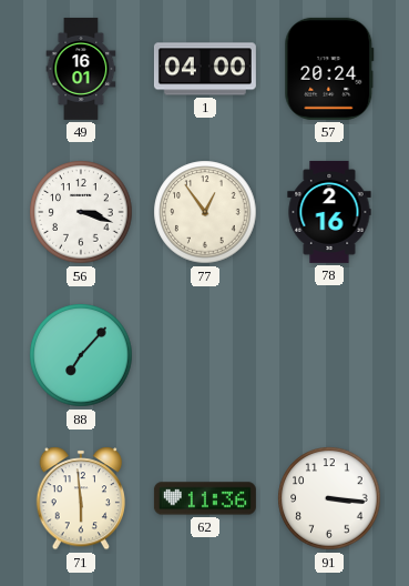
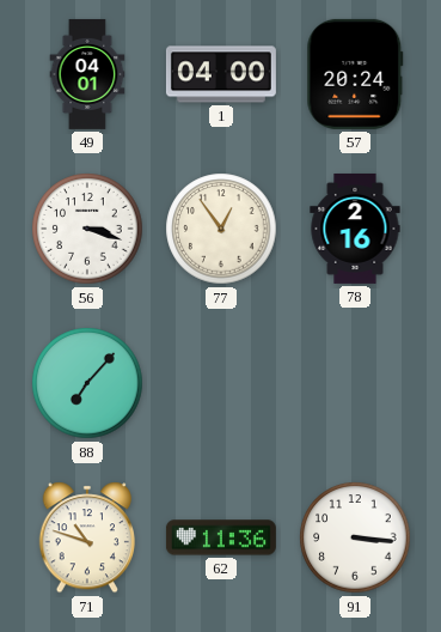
49: 16:01 -> 04:01 (87, 74)
71: 5:59 -> 10:48 (86, 537)
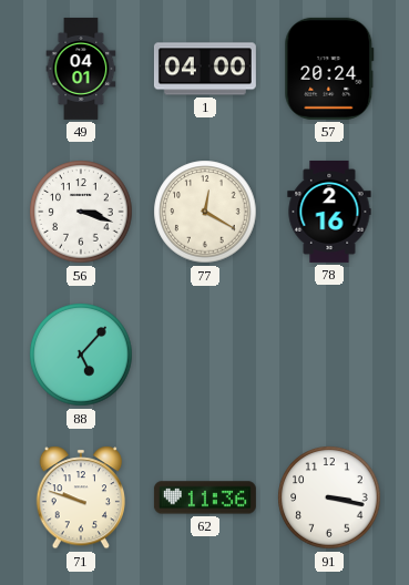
77: 12:54 -> 12:20 (205, 212)
88: 7:07 -> 5:07 (81, 355)
71: 10:48 -> 9:48 (80, 497)
91: 3:16 -> 3:17 (329, 497)
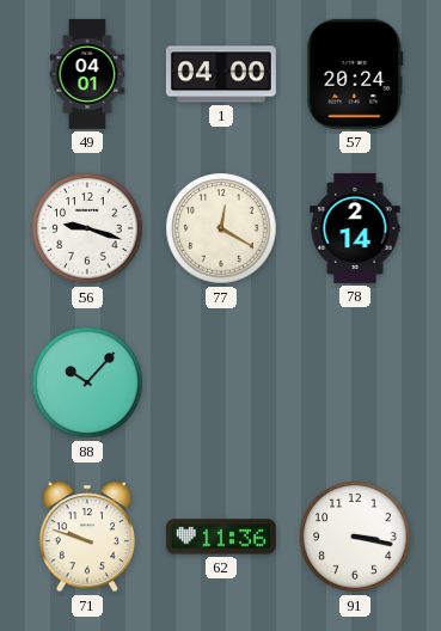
56: 3:18 -> 9:18 (87, 228)
78: 2:16 -> 2:14 (355, 228)
88: 5:07 -> 10:07 (87, 382)
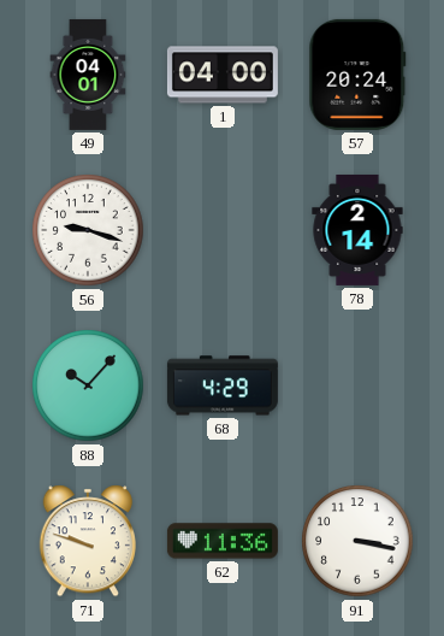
77: 12:20 -> none (221, 228)
68: none -> 4:29 (223, 385)
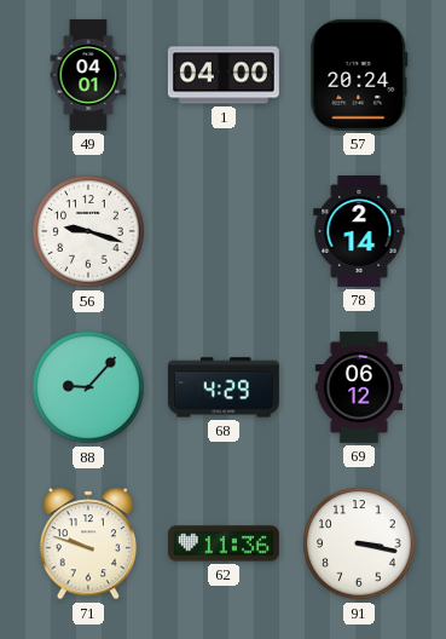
88: 10:07 -> 9:07 (88, 387)
69: none -> 06:12 (358, 387)
